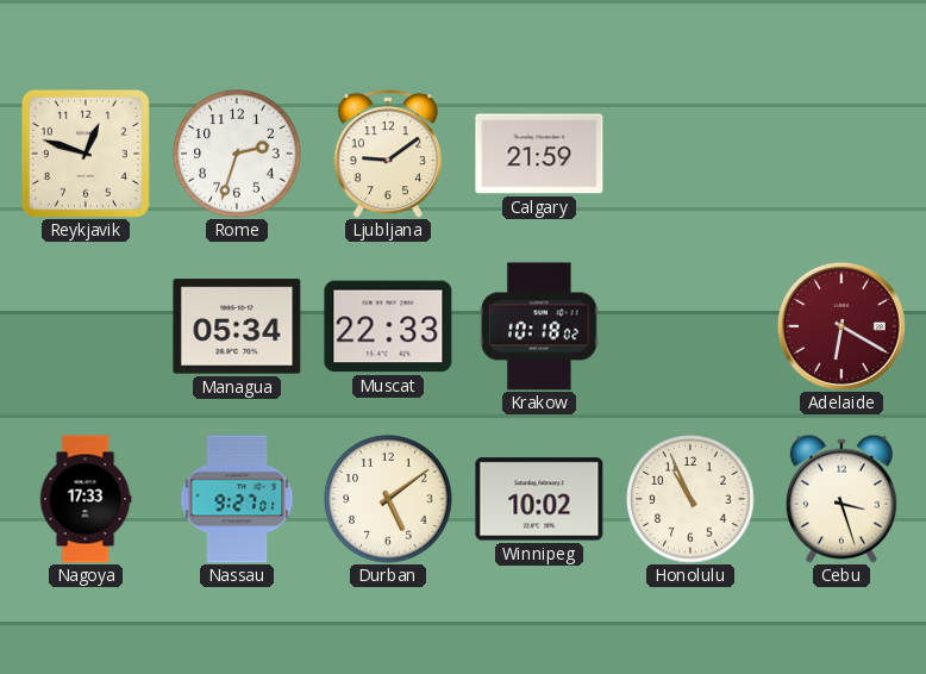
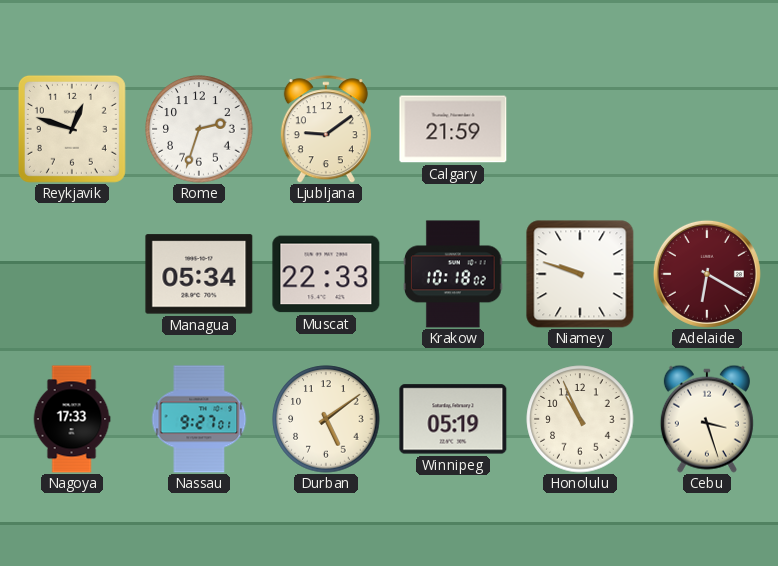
Niamey: none -> 9:48 (580, 274)
Winnipeg: 10:02 -> 05:19 (453, 419)
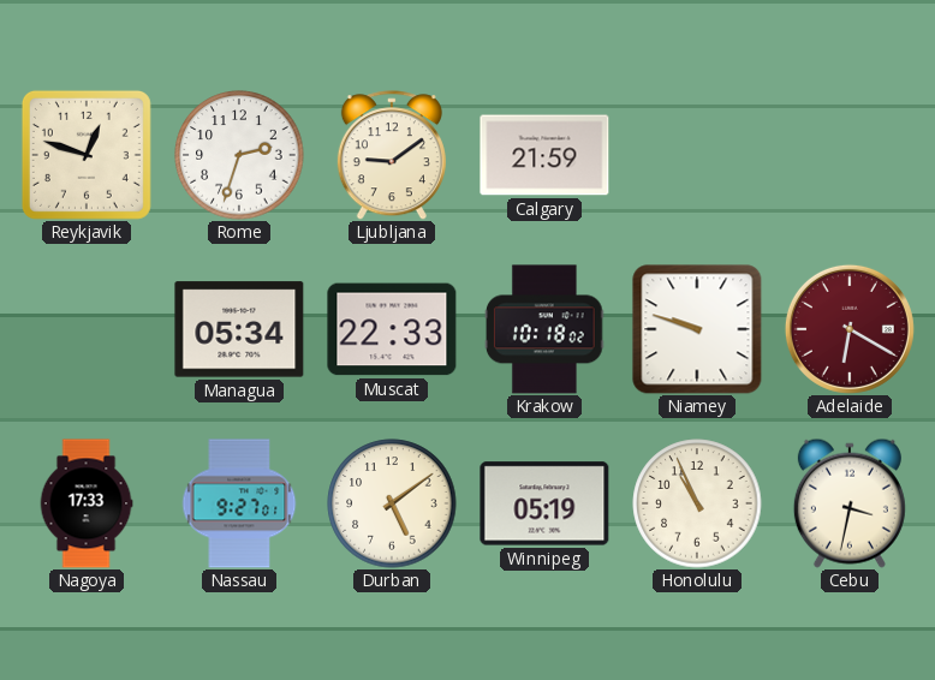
Cebu: 3:27 -> 3:32 (850, 503)
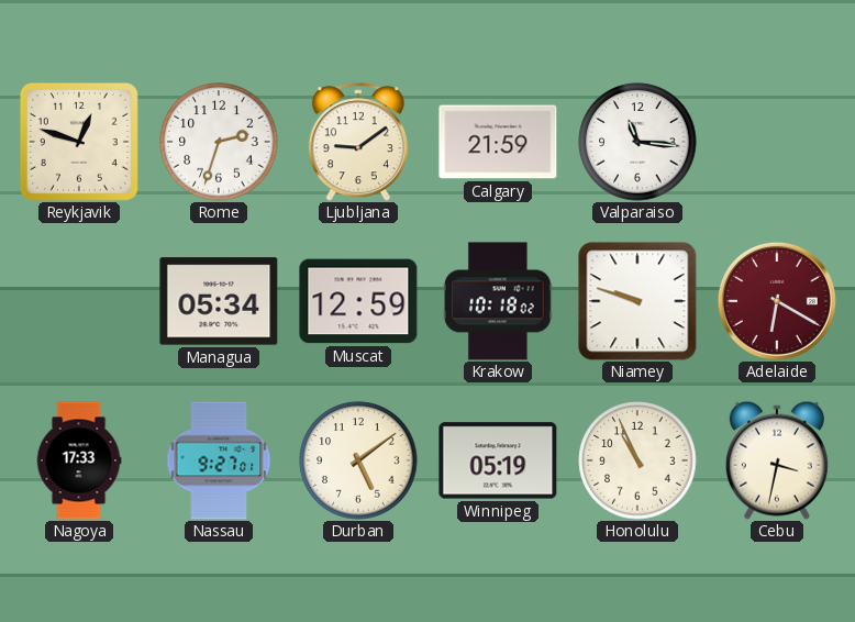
Valparaiso: none -> 11:16 (637, 142)
Muscat: 22:33 -> 12:59 (358, 301)
